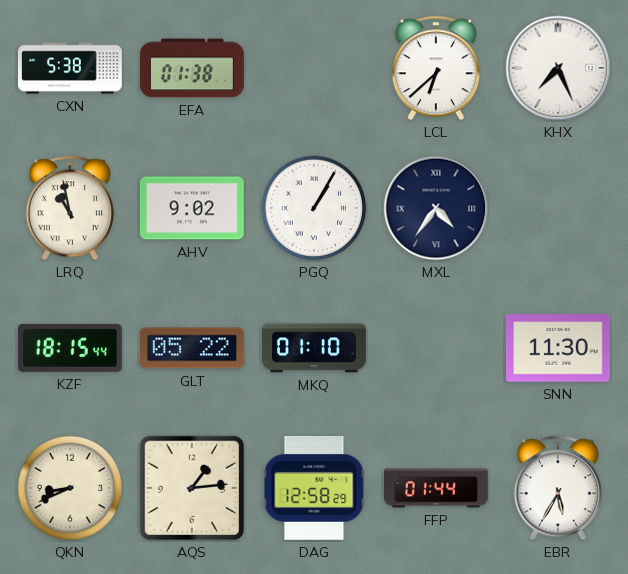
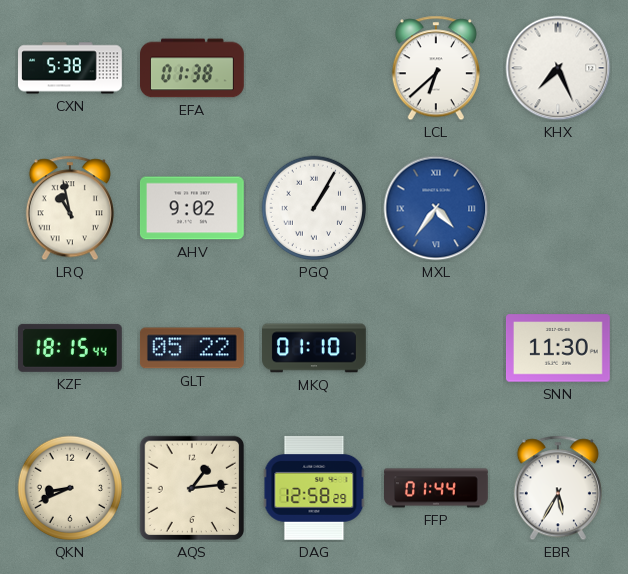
MXL dial: navy -> blue (436, 208)
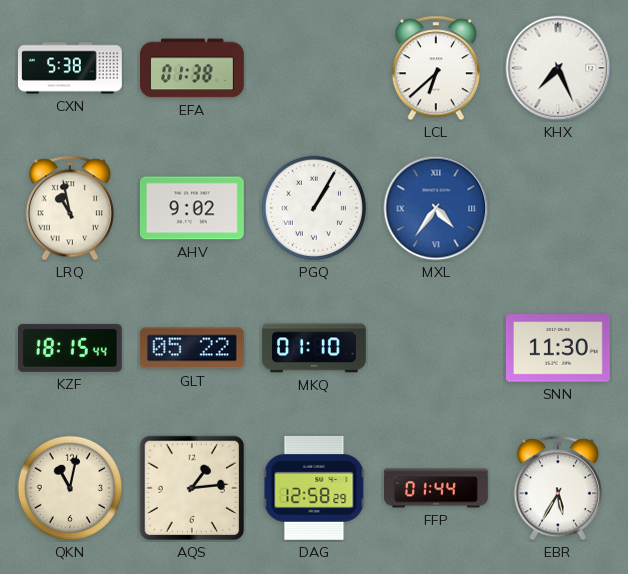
QKN: 8:41 -> 11:02 (70, 488)
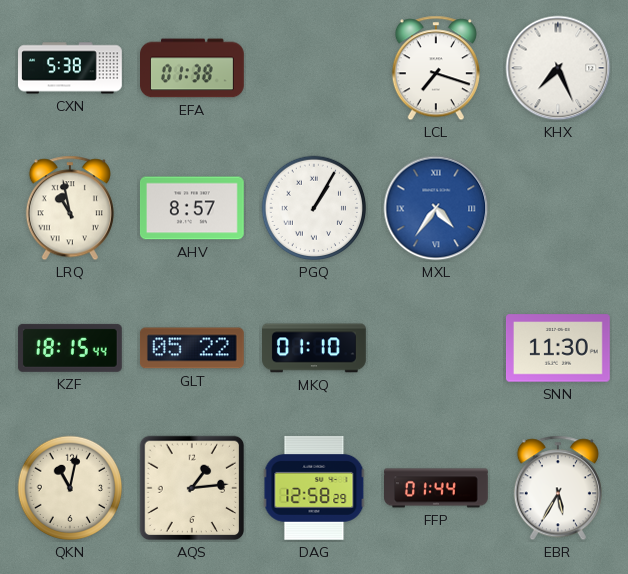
LCL: 6:38 -> 7:18 (436, 68)
AHV: 9:02 -> 8:57 (192, 208)
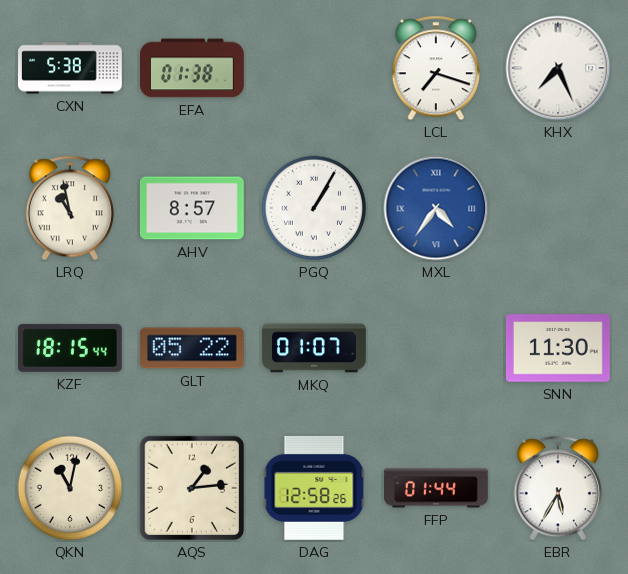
MKQ: 01:10 -> 01:07 (315, 348)
DAG: 12:58:29 -> 12:58:26 (314, 488)
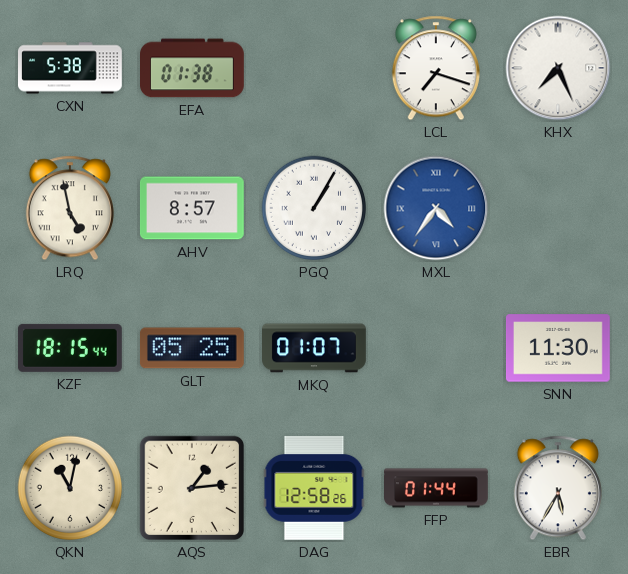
LRQ: 10:58 -> 4:58 (70, 208)
GLT: 05:22 -> 05:25 (192, 348)
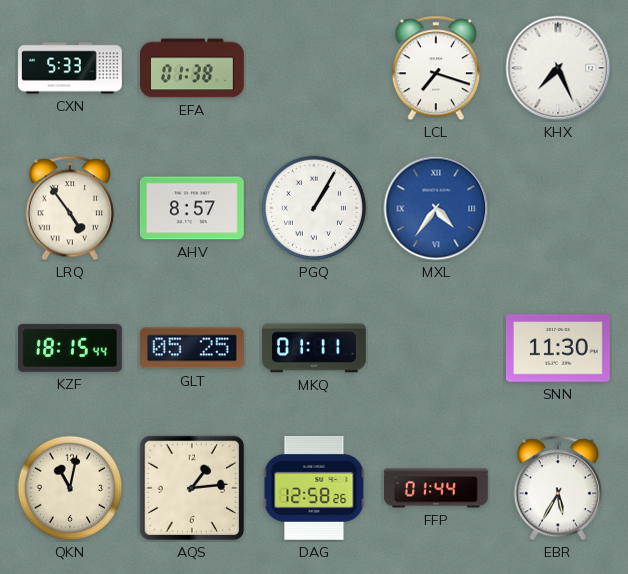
CXN: 5:38 -> 5:33 (71, 68)
LRQ: 4:58 -> 4:54 (70, 208)
MKQ: 01:07 -> 01:11 (315, 348)
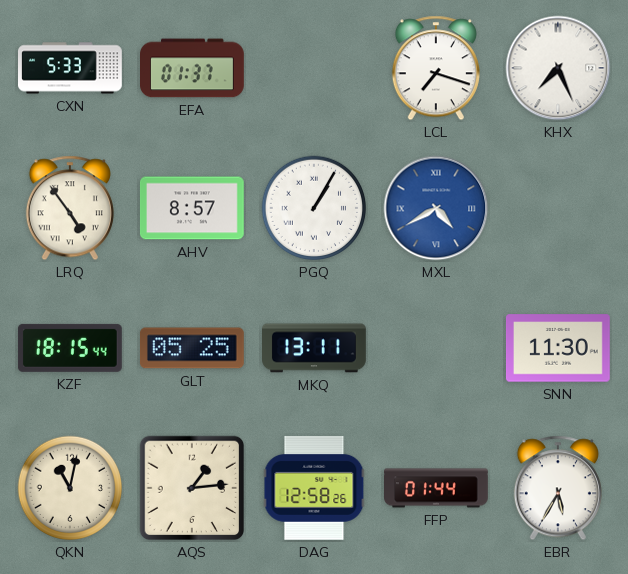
EFA: 01:38 -> 01:37 (193, 68)
MXL: 4:36 -> 4:40 (436, 208)
MKQ: 01:11 -> 13:11 (315, 348)
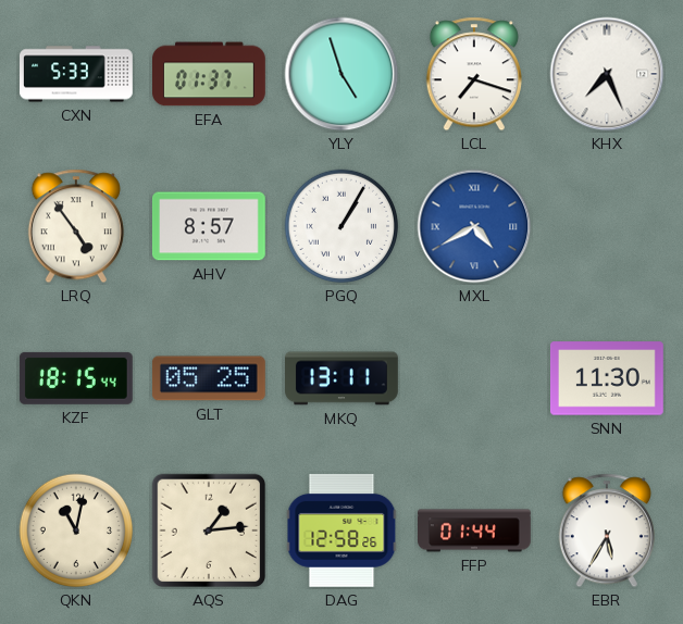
YLY: none -> 4:57 (341, 74)
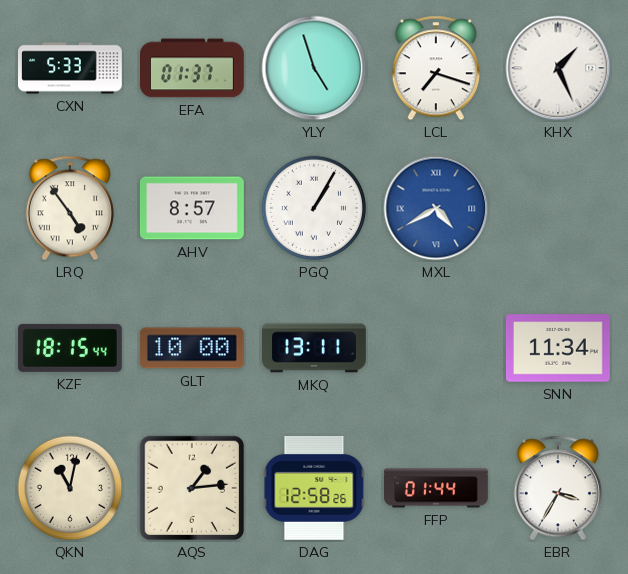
KHX: 7:26 -> 1:26 (558, 68)
GLT: 05:25 -> 10:00 (192, 348)
SNN: 11:30 -> 11:34 (558, 348)
EBR: 5:35 -> 3:35 (558, 488)
